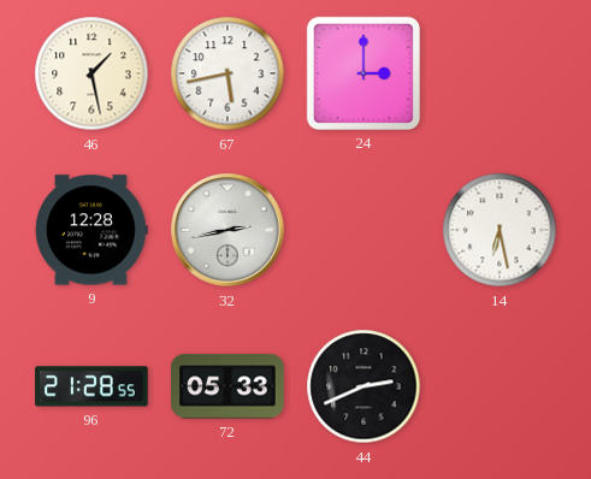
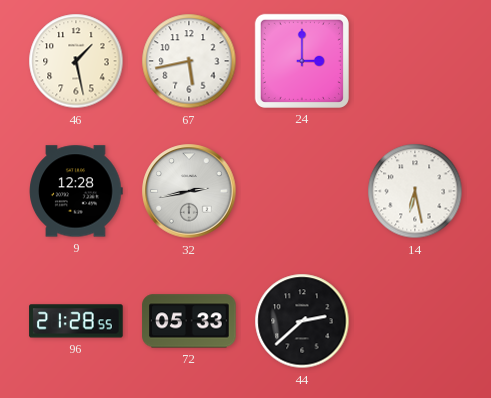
44: 2:41 -> 2:38 (302, 321)
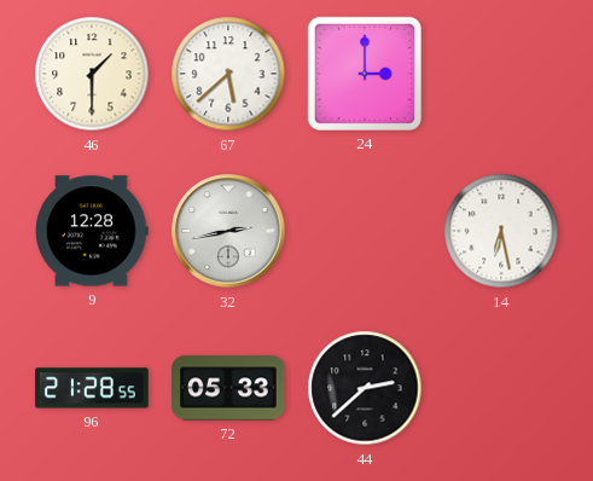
46: 1:28 -> 1:30 (92, 74)
67: 5:43 -> 5:38 (228, 74)
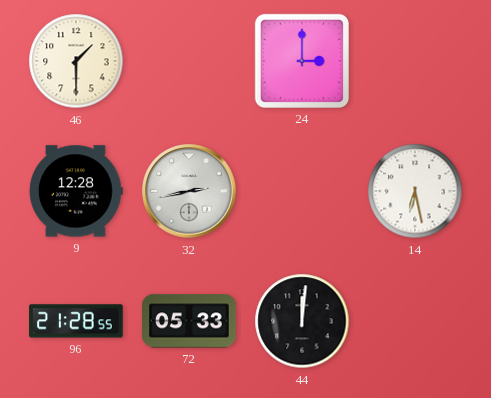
67: 5:38 -> none (228, 74)
44: 2:38 -> 12:01 (302, 321)
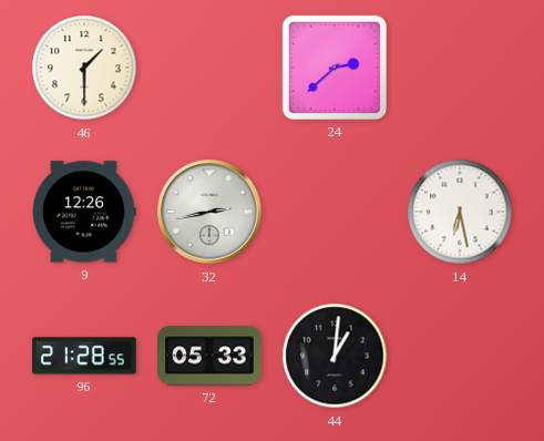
24: 3:00 -> 2:38 (335, 68)
9: 12:28 -> 12:26 (84, 212)
44: 12:01 -> 1:01 (335, 356)
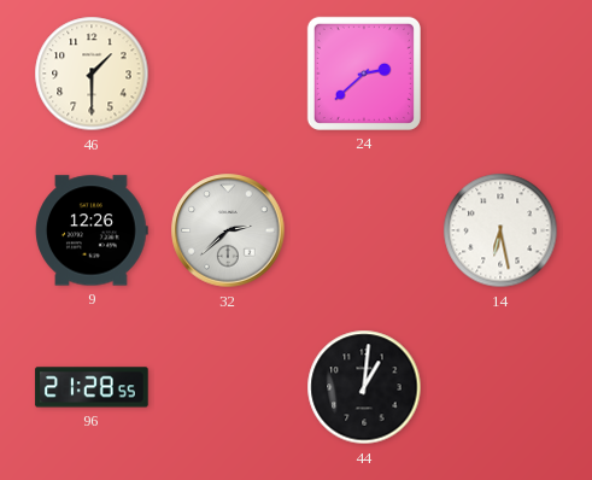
32: 2:43 -> 2:38 (228, 230)
72: 05:33 -> none (209, 356)
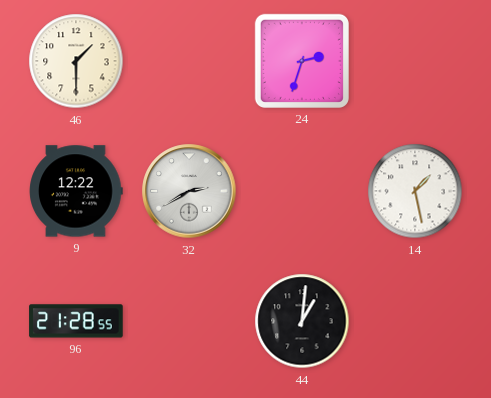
24: 2:38 -> 2:33 (302, 61)
9: 12:26 -> 12:22 (76, 191)
32: 2:38 -> 2:40 (189, 191)
14: 6:28 -> 1:28 (415, 191)
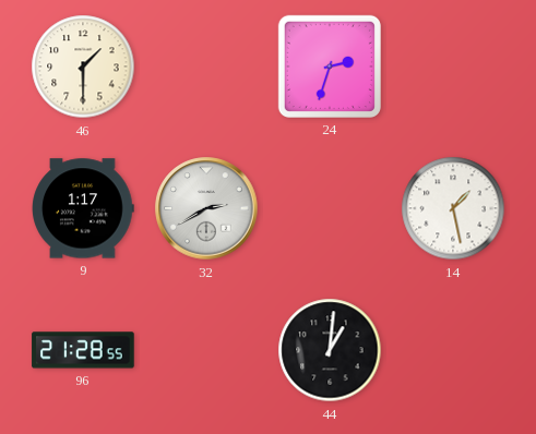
9: 12:22 -> 1:17 (83, 208)
